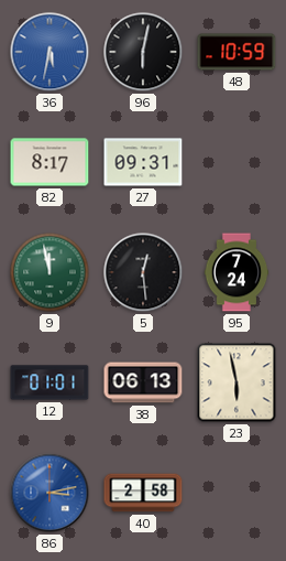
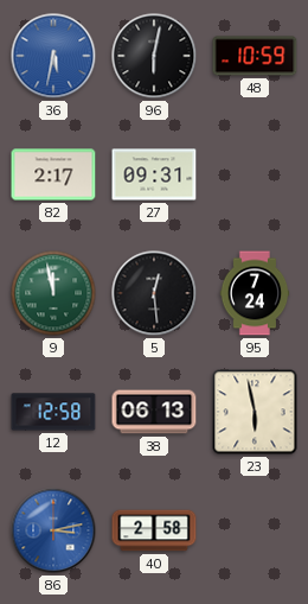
82: 8:17 -> 2:17 (53, 174)
12: 01:01 -> 12:58 (53, 412)
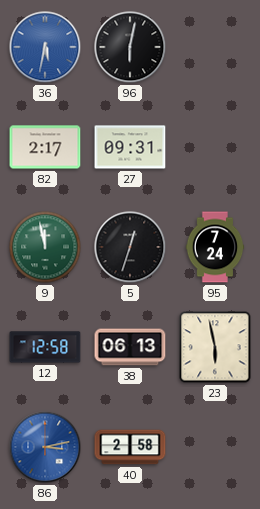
48: 10:59 -> none (255, 56)
5: 12:29 -> 12:33 (130, 247)
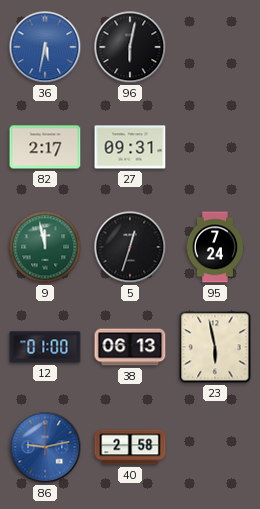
12: 12:58 -> 01:00 (45, 347)
86: 3:13 -> 9:13 (45, 447)
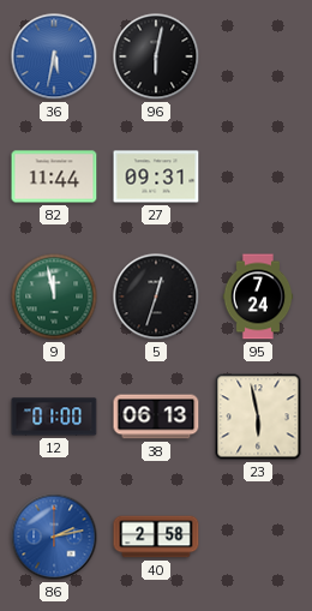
82: 2:17 -> 11:44 (54, 176)
86: 9:13 -> 2:13 (54, 537)
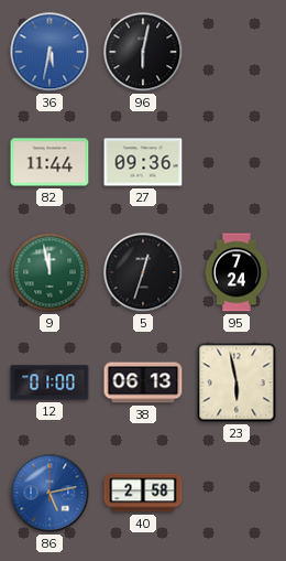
27: 09:31 -> 09:36 (143, 162)
86: 2:13 -> 5:13 (50, 493)
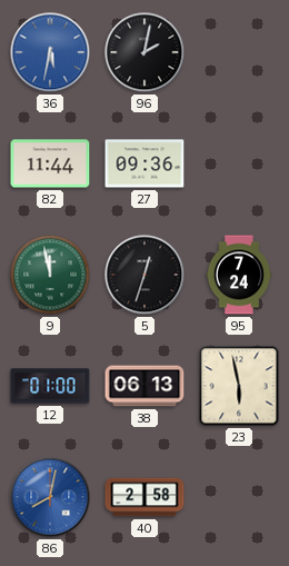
96: 6:02 -> 2:02 (144, 52)
86: 5:13 -> 8:02 (50, 497)
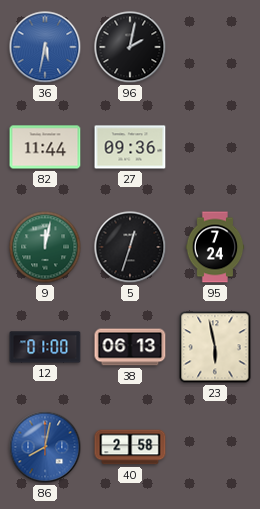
9: 11:58 -> 12:02 (45, 247)
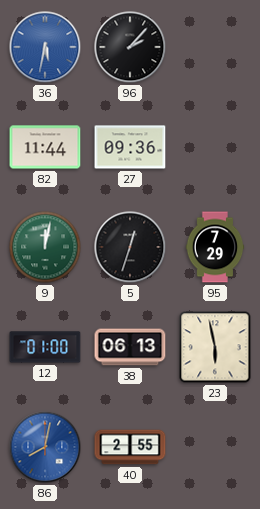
96: 2:02 -> 2:07 (130, 47)
95: 7:24 -> 7:29 (215, 247)
40: 2:58 -> 2:55 (130, 447)
